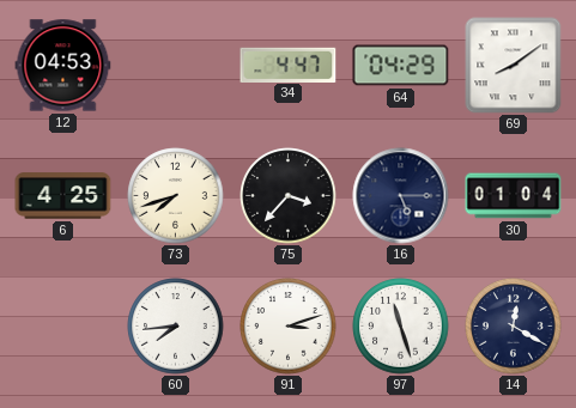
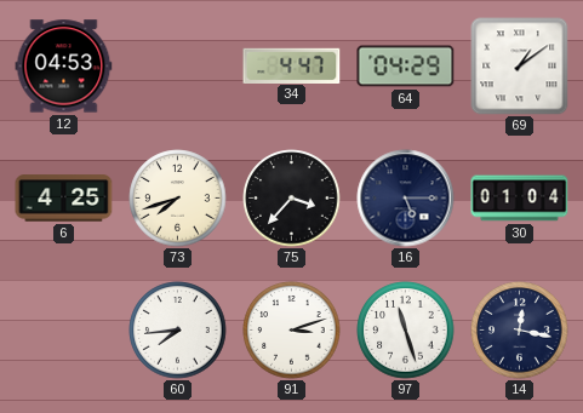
69: 8:09 -> 1:09 (520, 67)
14: 12:20 -> 12:17 (520, 331)
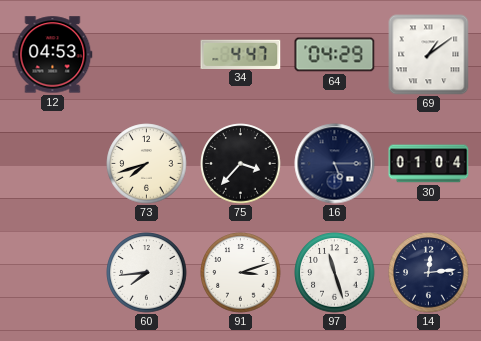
6: 4:25 -> none (64, 199)
14: 12:17 -> 12:14 (429, 273)
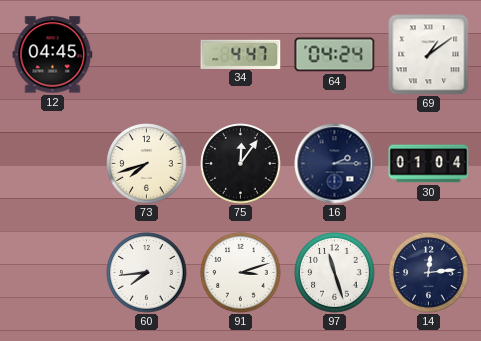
12: 04:53 -> 04:45 (53, 55)
64: 04:29 -> 04:24 (335, 55)
75: 3:37 -> 12:06 (241, 164)
16: 5:15 -> 2:15 (335, 164)
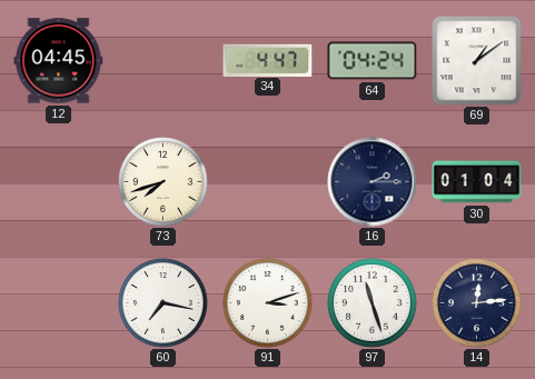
75: 12:06 -> none (241, 164)
60: 7:44 -> 7:17 (164, 303)
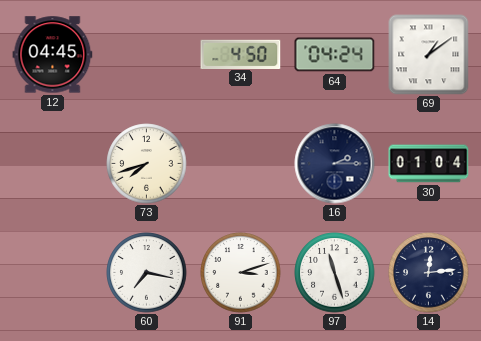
34: 4:47 -> 4:50 (241, 54)
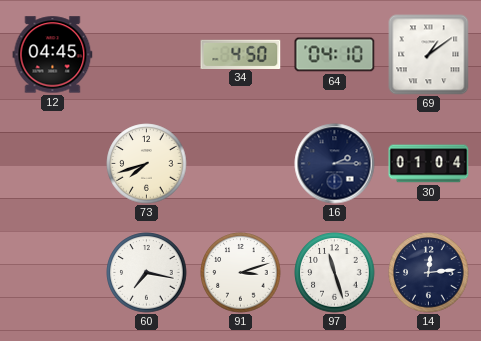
64: 04:24 -> 04:10 (335, 55)
